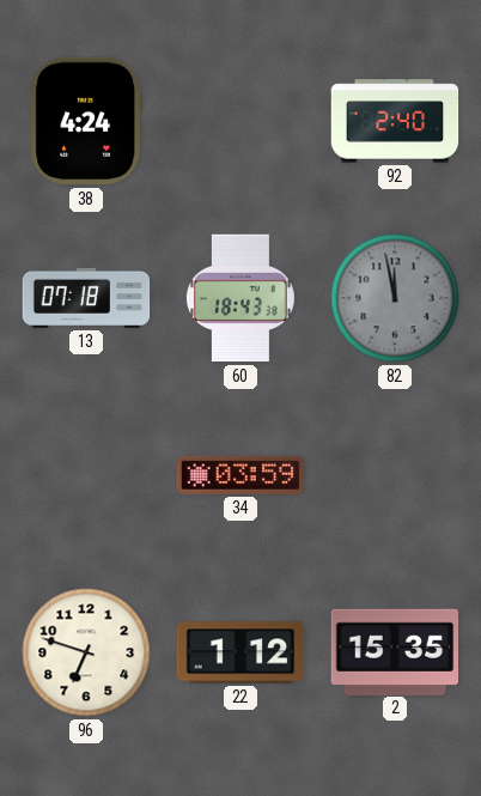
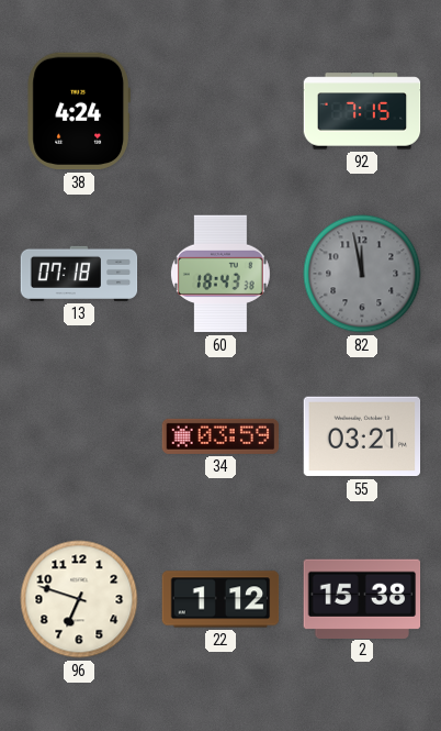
92: 2:40 -> 7:15 (362, 111)
55: none -> 03:21 (362, 436)
2: 15:35 -> 15:38 (362, 598)
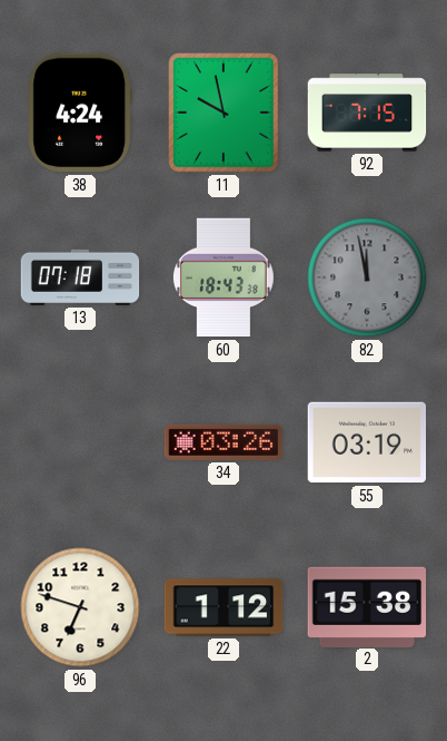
11: none -> 9:58 (223, 113)
34: 03:59 -> 03:26 (223, 442)
55: 03:21 -> 03:19 (367, 442)
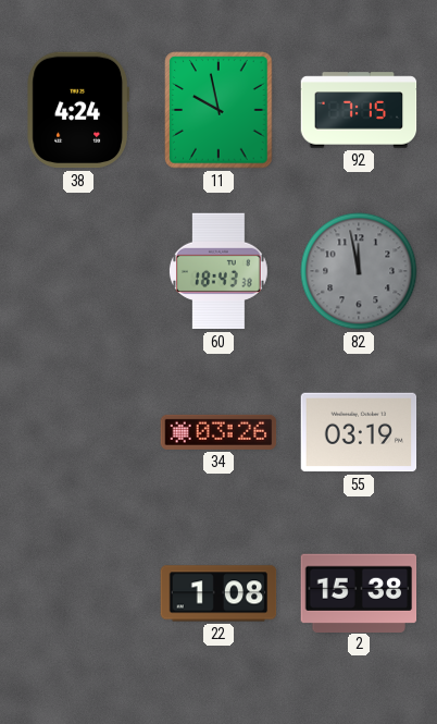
13: 07:18 -> none (80, 277)
96: 6:48 -> none (80, 607)
22: 1:12 -> 1:08 (218, 593)
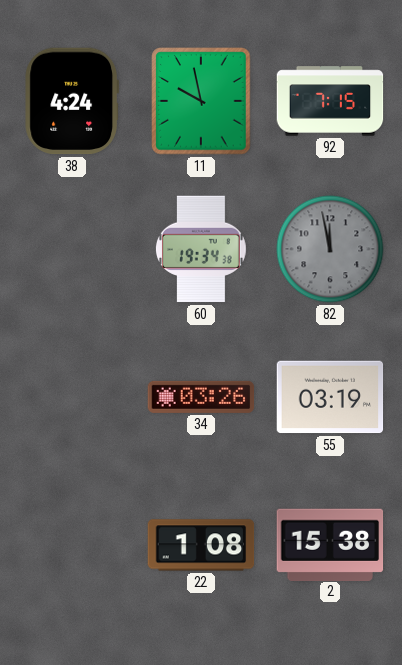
60: 18:43 -> 19:34 (201, 249)
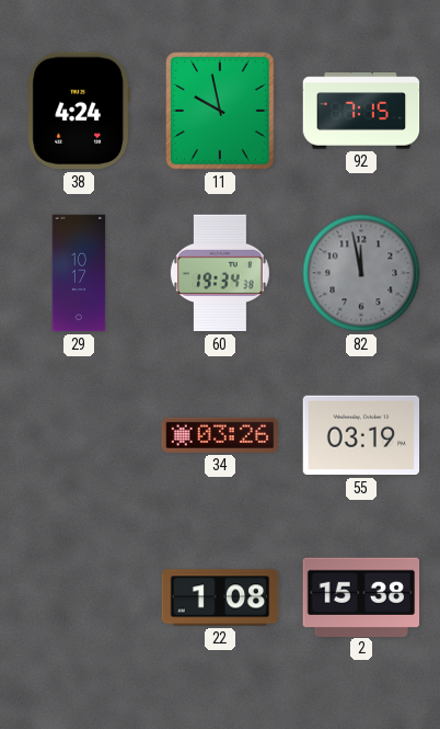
29: none -> 10:17 (79, 273)
